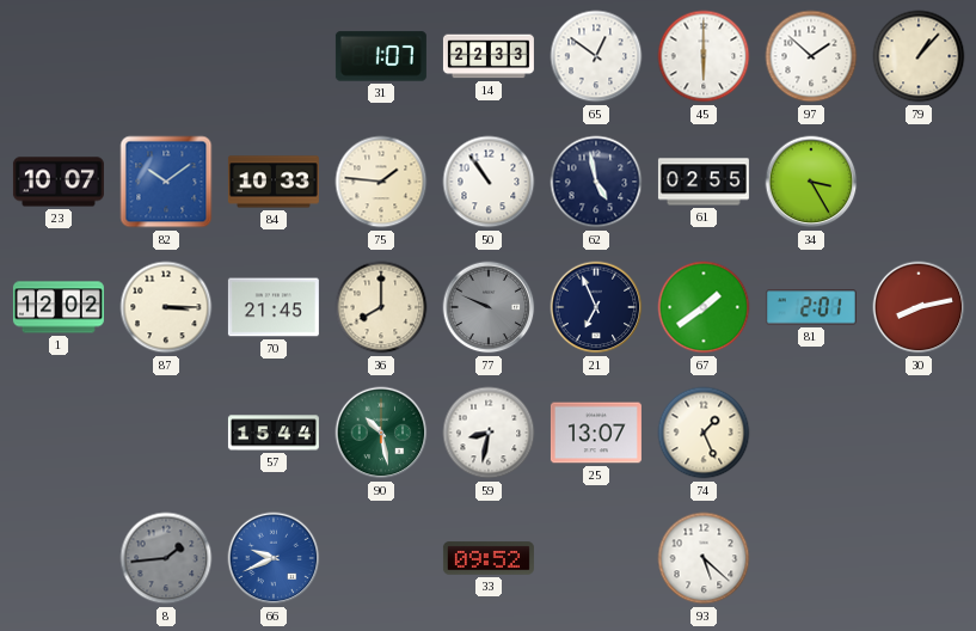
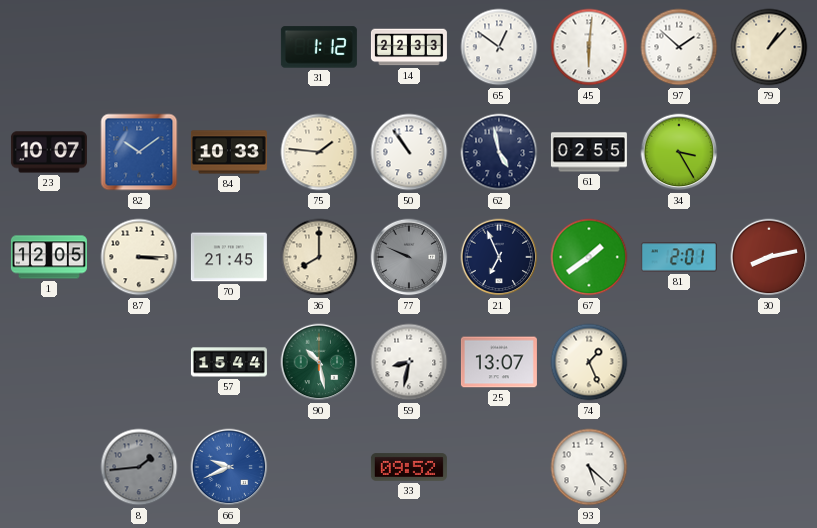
31: 1:07 -> 1:12 (319, 47)
45: 6:00 -> 6:01 (589, 47)
1: 12:02 -> 12:05 (49, 257)
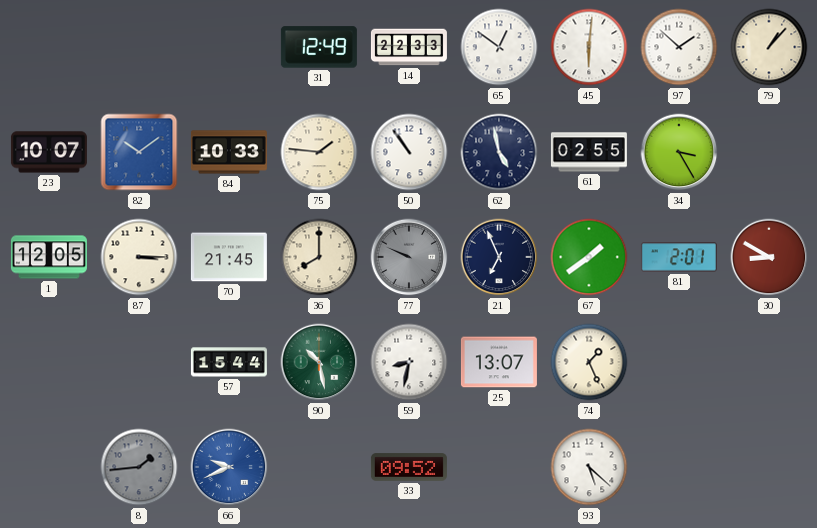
31: 1:12 -> 12:49 (319, 47)
30: 8:13 -> 8:50 (769, 257)
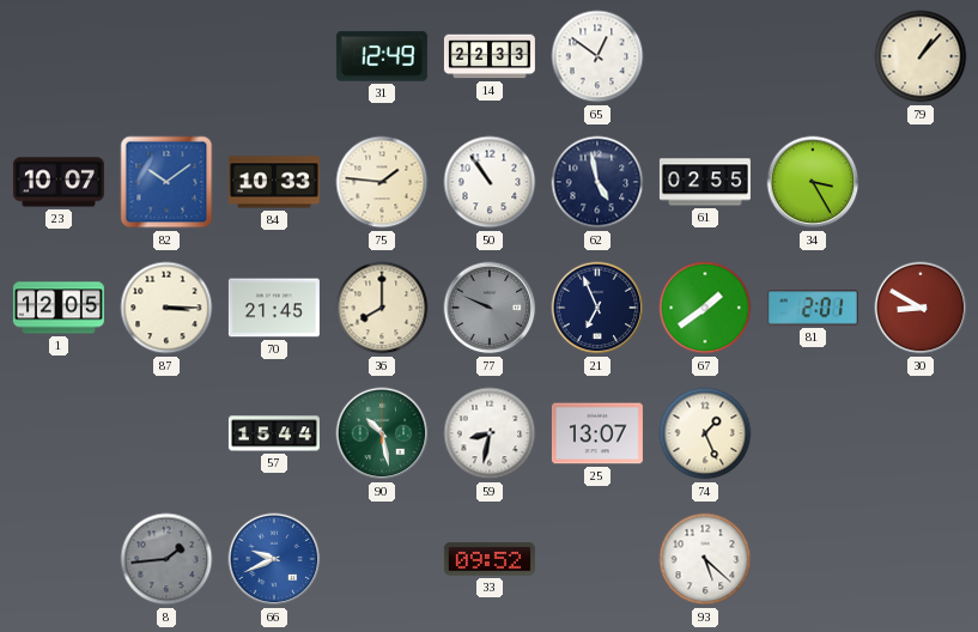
45: 6:01 -> none (589, 47)
97: 1:52 -> none (679, 47)
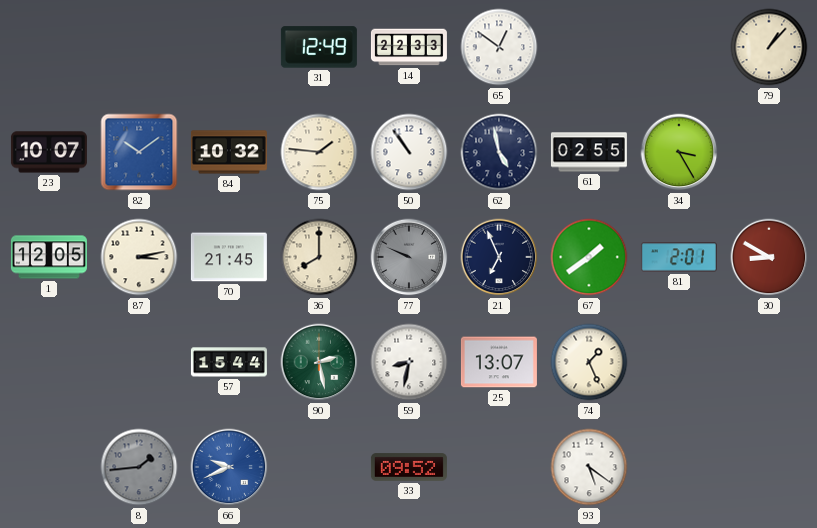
84: 10:33 -> 10:32 (229, 152)
87: 3:15 -> 3:13 (139, 257)
90: 10:28 -> 2:28 (319, 362)
93: 5:22 -> 5:21 (589, 467)
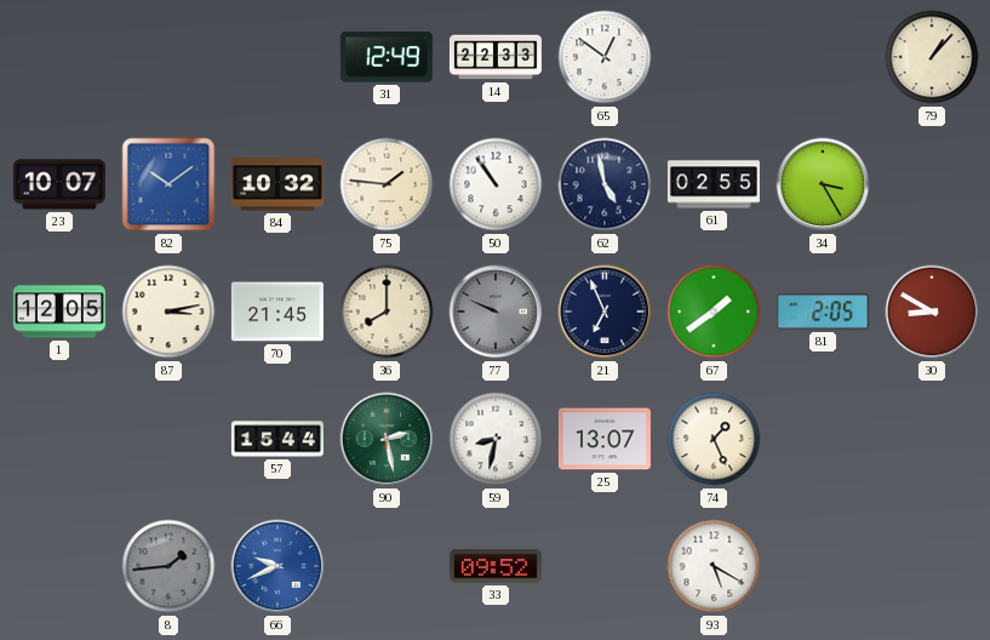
81: 2:01 -> 2:05 (823, 312)
93: 5:21 -> 5:20 (714, 566)
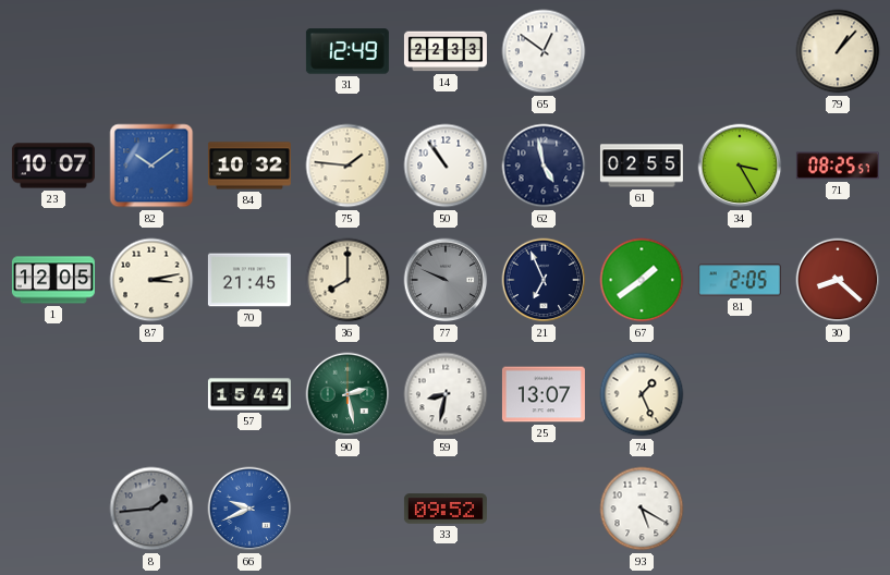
71: none -> 08:25 (838, 166)
30: 8:50 -> 8:22 (838, 280)
